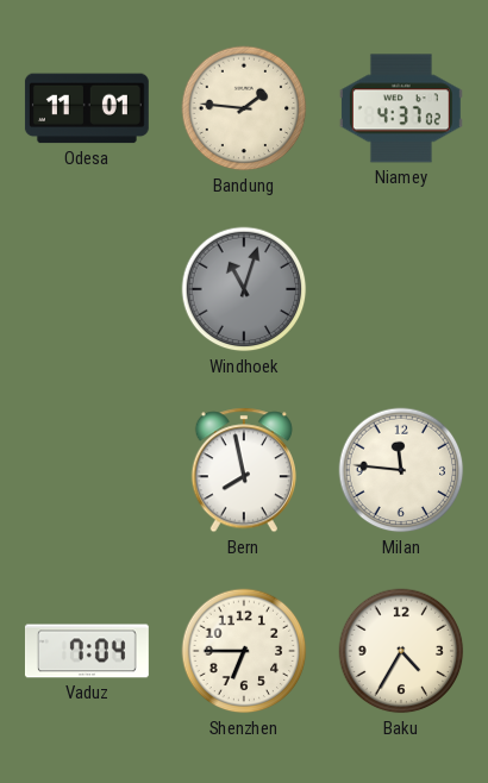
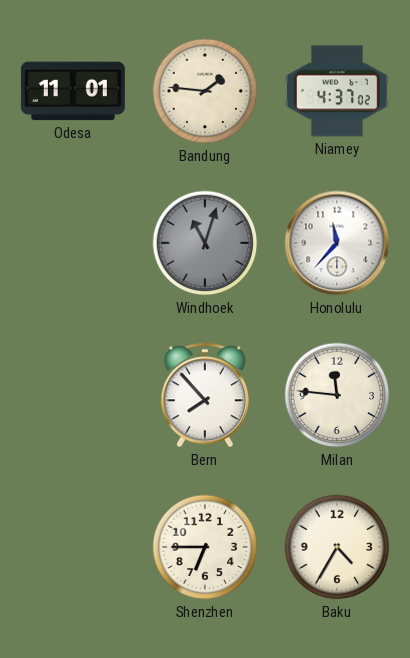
Honolulu: none -> 11:37 (337, 243)
Bern: 7:58 -> 7:53 (205, 395)
Vaduz: 7:04 -> none (87, 651)
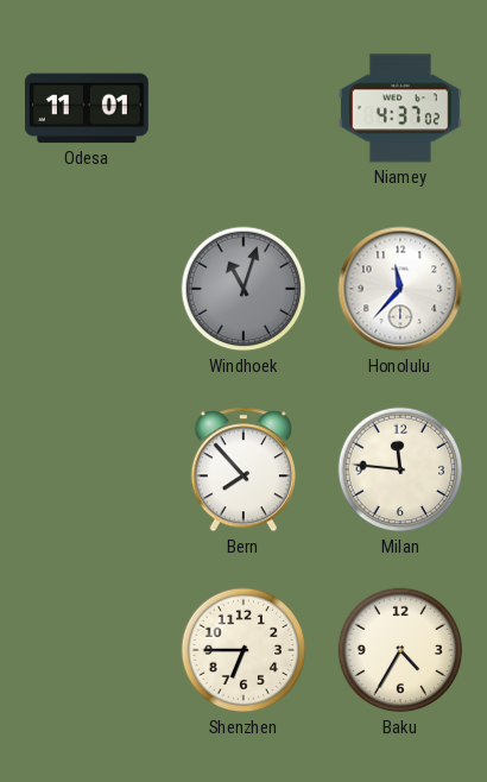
Bandung: 1:46 -> none (205, 91)
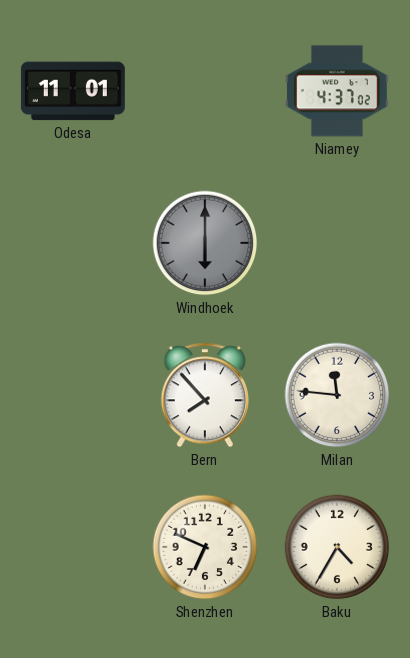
Windhoek: 11:03 -> 6:00 (205, 243)
Honolulu: 11:37 -> none (400, 289)
Shenzhen: 6:45 -> 6:49 (205, 547)
